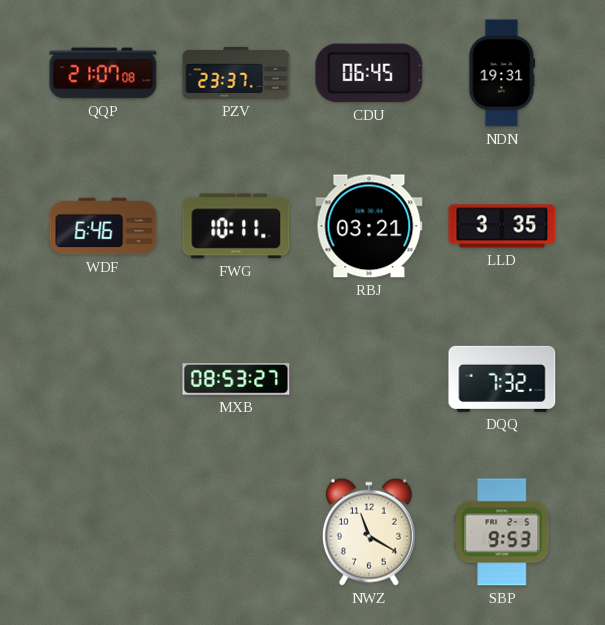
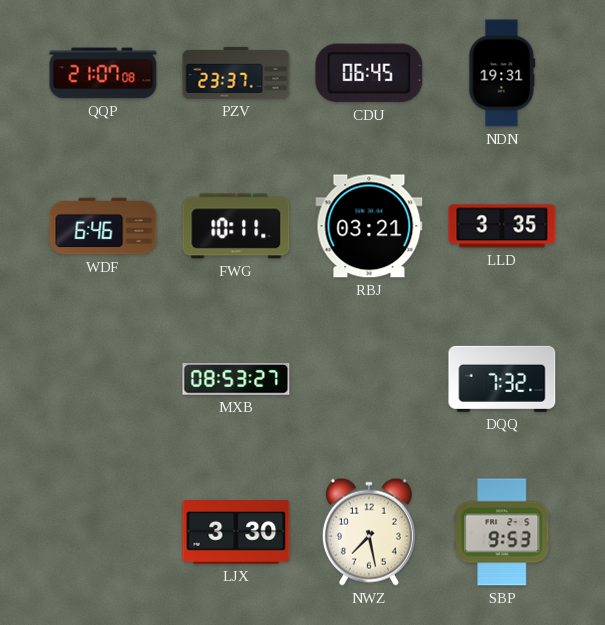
LJX: none -> 3:30 (236, 532)
NWZ: 11:20 -> 7:28 (369, 532)
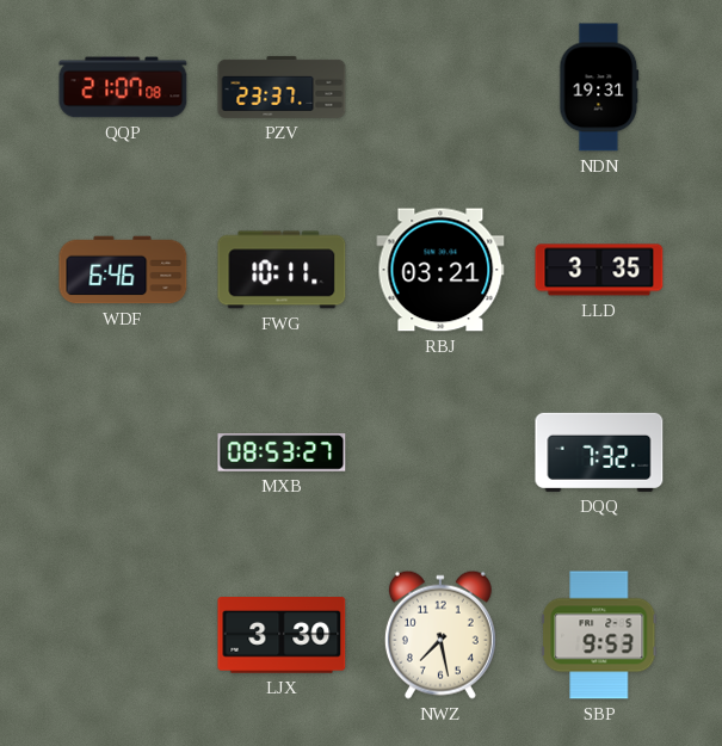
CDU: 06:45 -> none (369, 73)
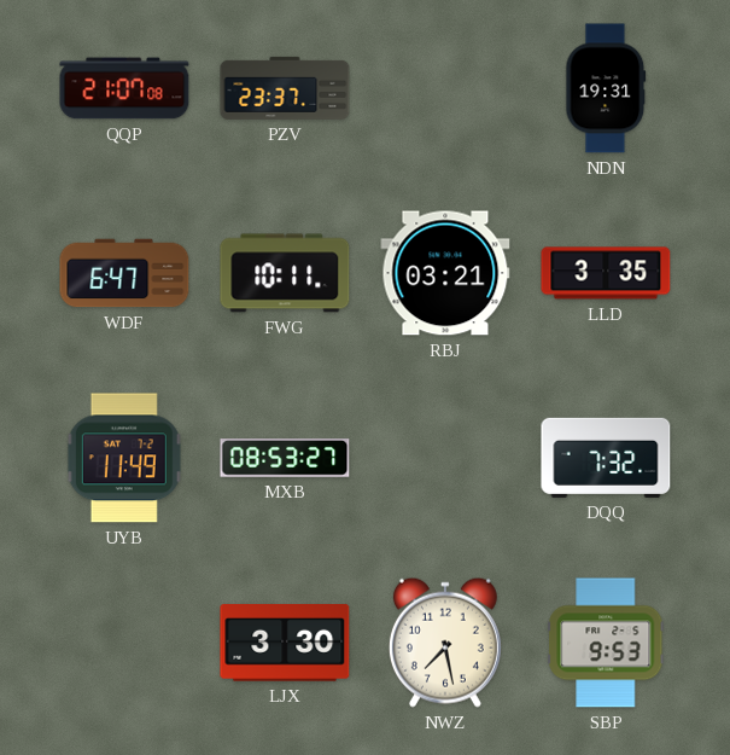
WDF: 6:46 -> 6:47 (124, 273)
UYB: none -> 11:49 (124, 458)
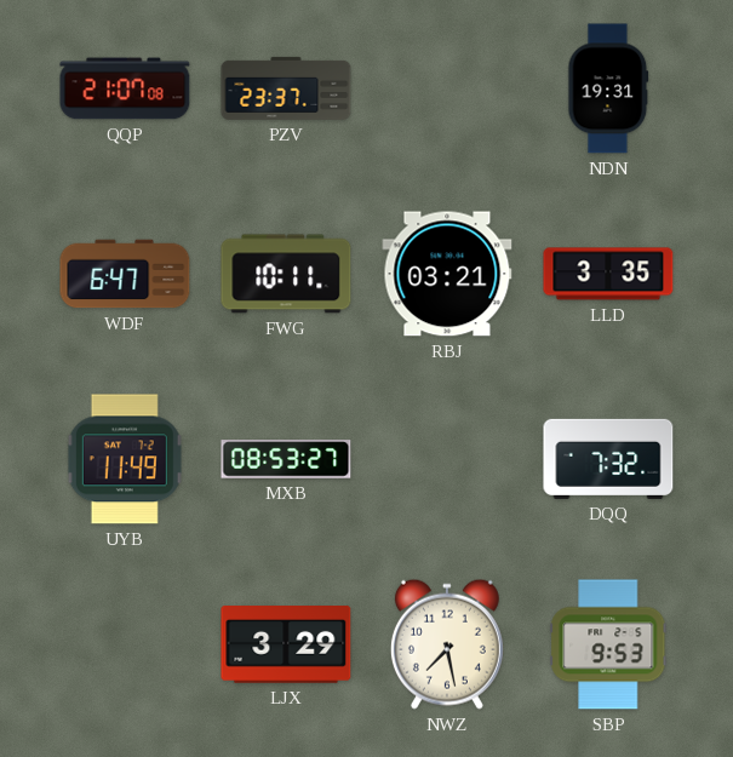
LJX: 3:30 -> 3:29 (286, 644)
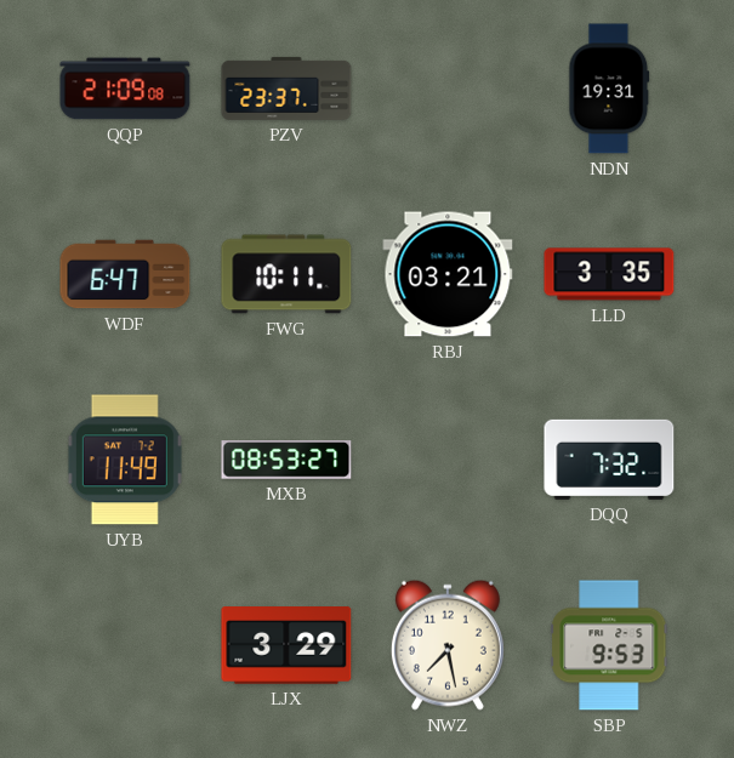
QQP: 21:07 -> 21:09 (125, 89)
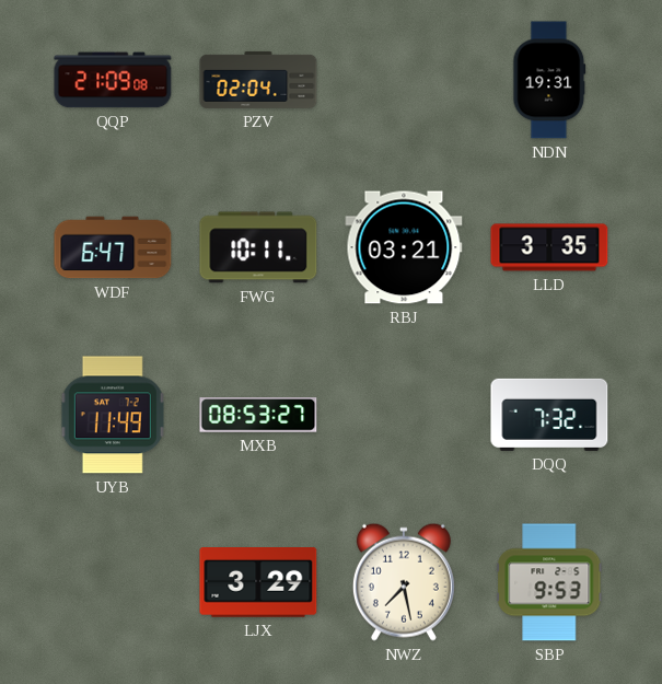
PZV: 23:37 -> 02:04 (258, 80)
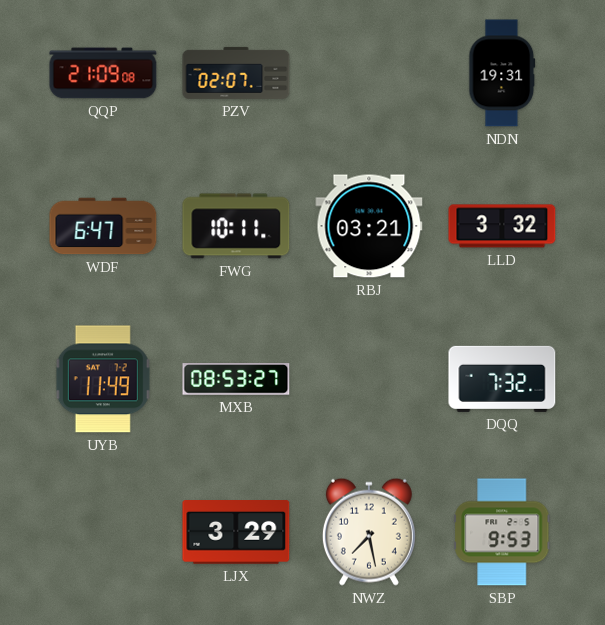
PZV: 02:04 -> 02:07 (236, 73)
LLD: 3:35 -> 3:32 (502, 226)
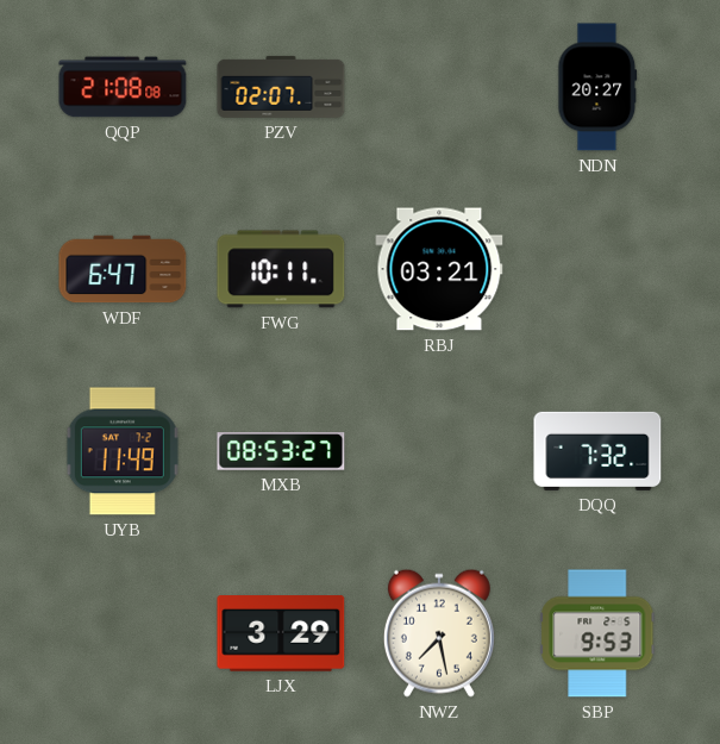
QQP: 21:09 -> 21:08 (123, 87)
NDN: 19:31 -> 20:27 (597, 87)
LLD: 3:32 -> none (502, 226)
